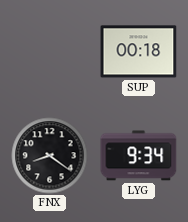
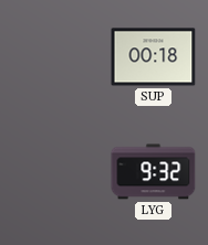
FNX: 8:21 -> none (50, 156)
LYG: 9:34 -> 9:32 (154, 172)
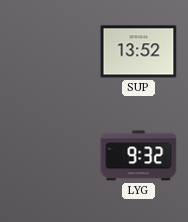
SUP: 00:18 -> 13:52 (139, 52)
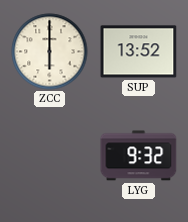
ZCC: none -> 6:00 (50, 52)
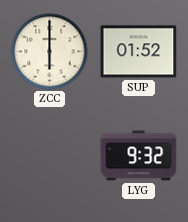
SUP: 13:52 -> 01:52 (139, 52)
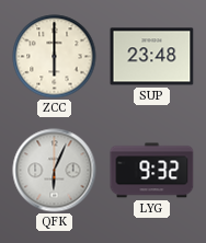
SUP: 01:52 -> 23:48 (152, 57)
QFK: none -> 6:04 (55, 171)
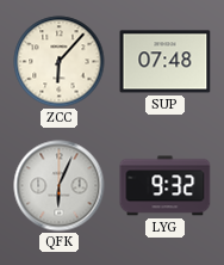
ZCC: 6:00 -> 6:07 (60, 62)
SUP: 23:48 -> 07:48 (166, 62)
